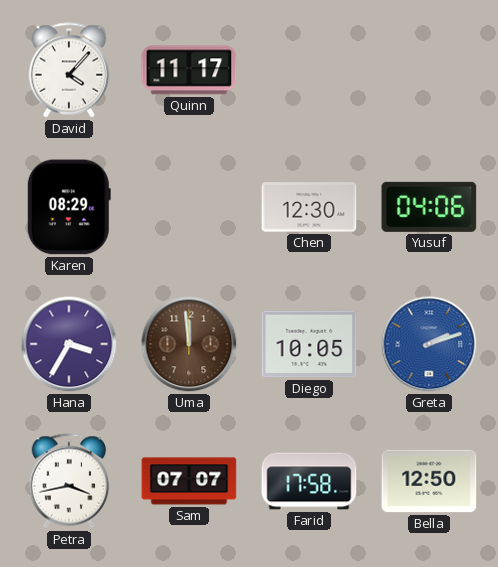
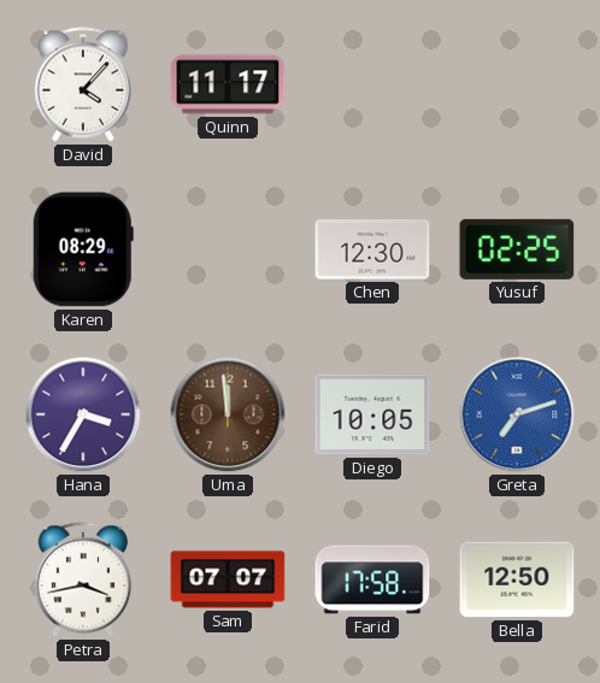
Yusuf: 04:06 -> 02:25 (517, 249)
Greta: 2:12 -> 7:12 (517, 414)
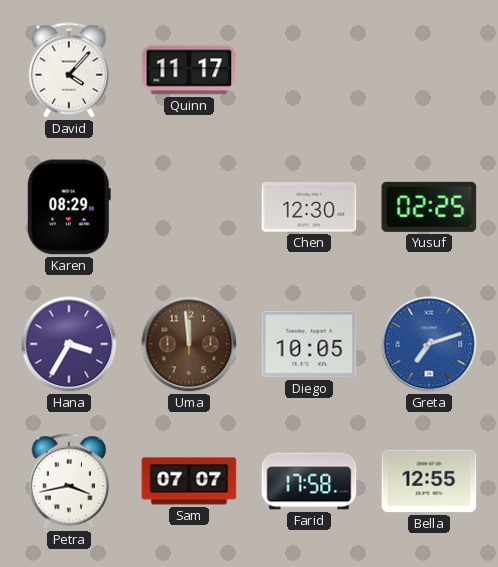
Bella: 12:50 -> 12:55 (429, 481)
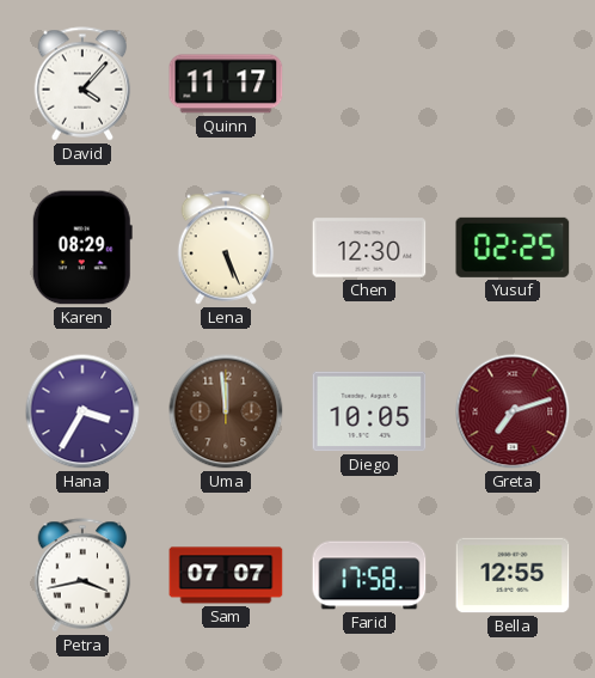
Lena: none -> 5:26 (226, 248)
Greta dial: blue -> burgundy (513, 411)
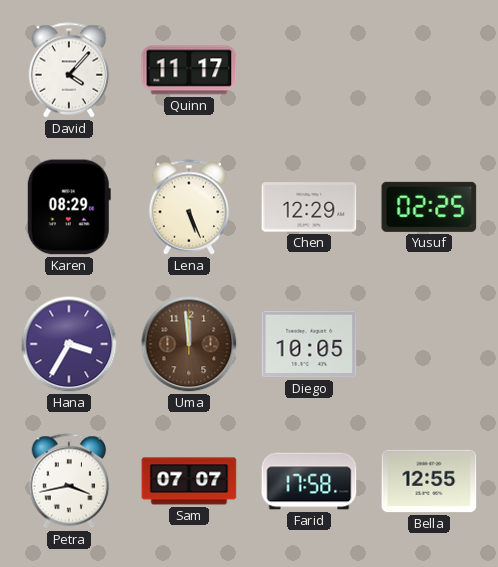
Chen: 12:30 -> 12:29 (309, 207)
Greta: 7:12 -> none (513, 411)
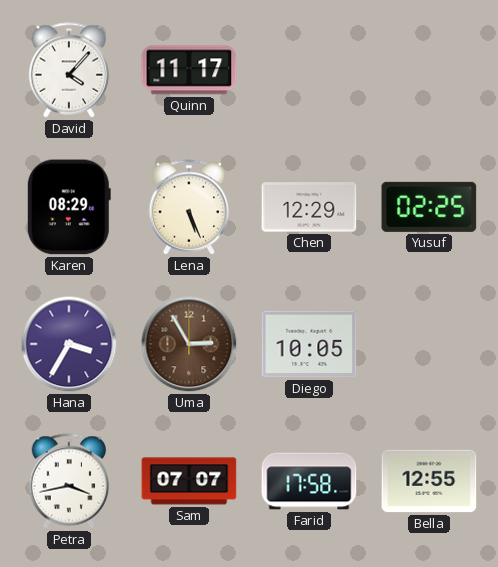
Uma: 11:59 -> 2:55 (189, 344)
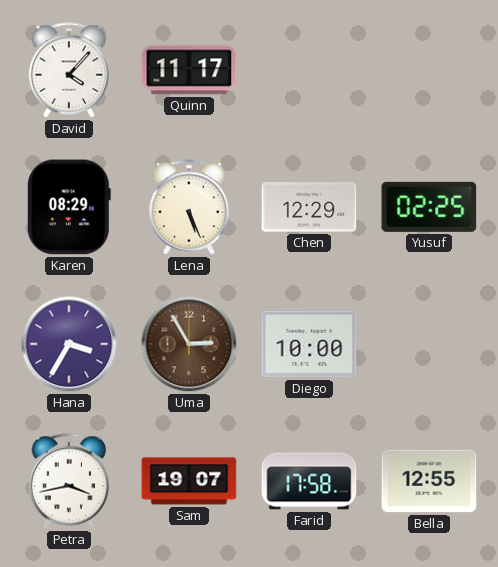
Diego: 10:05 -> 10:00 (309, 344)
Sam: 07:07 -> 19:07 (189, 481)
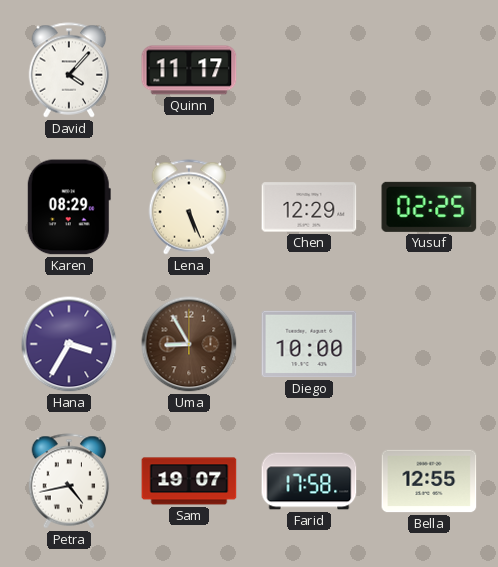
Uma: 2:55 -> 8:55 (189, 344)
Petra: 3:43 -> 4:43 (69, 481)
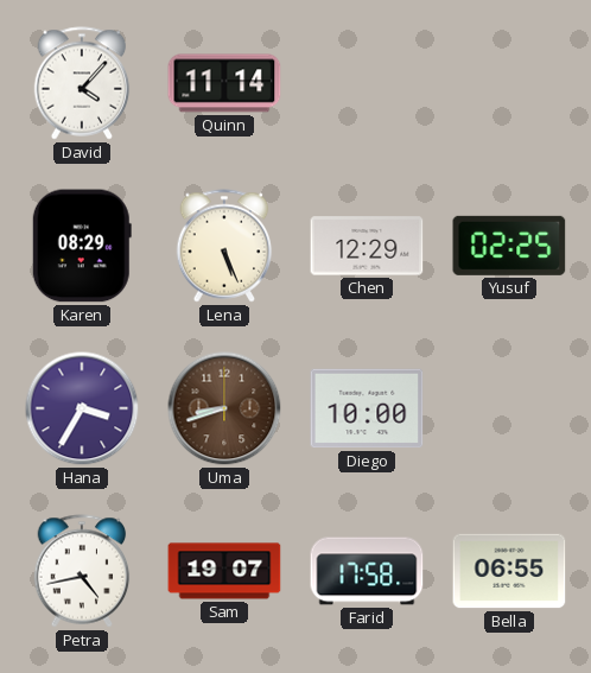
Quinn: 11:17 -> 11:14 (224, 83)
Uma: 8:55 -> 8:42 (224, 408)
Bella: 12:55 -> 06:55 (509, 571)
